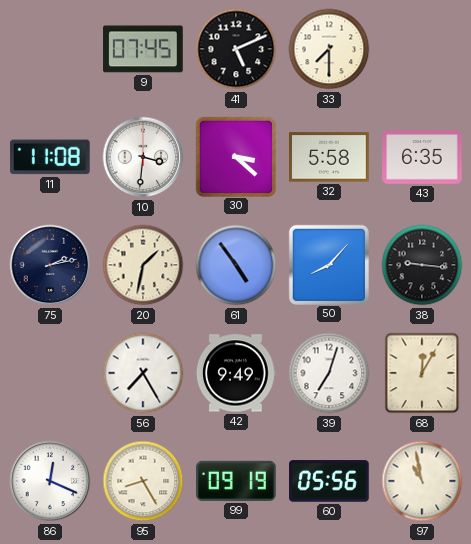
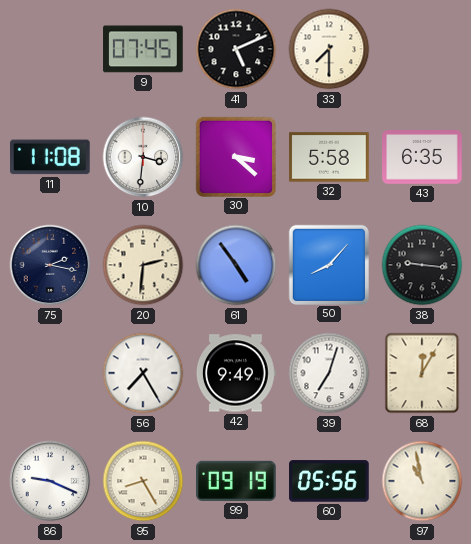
75: 2:13 -> 2:17 (50, 265)
20: 1:32 -> 2:31 (143, 265)
86: 12:19 -> 9:19 (50, 481)
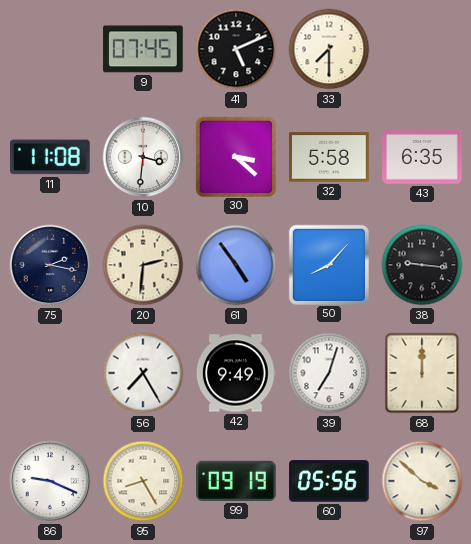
68: 12:05 -> 12:00 (422, 373)
97: 10:58 -> 3:52 (422, 481)
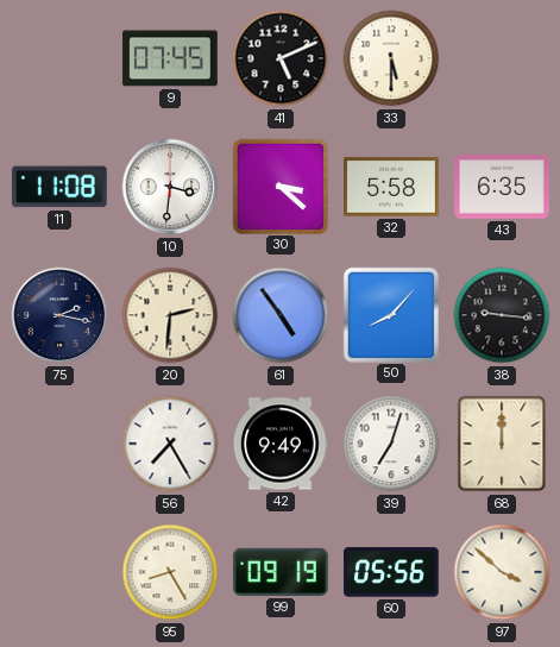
33: 7:30 -> 5:30 (391, 58)
86: 9:19 -> none (50, 481)
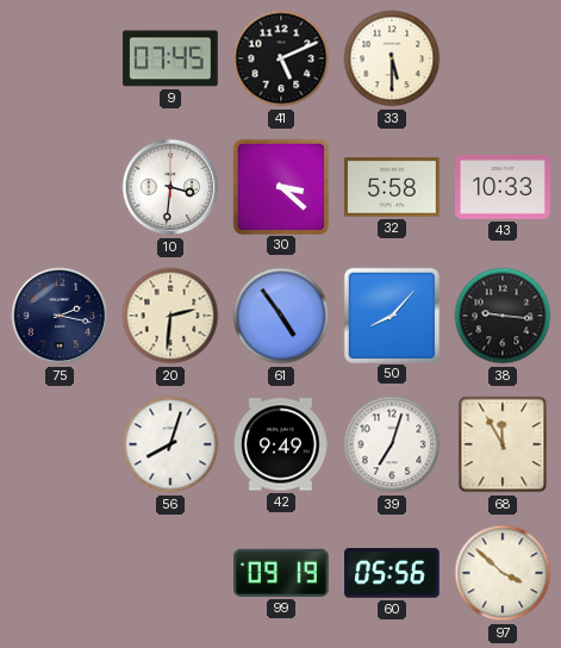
11: 11:08 -> none (61, 187)
43: 6:35 -> 10:33 (503, 187)
56: 7:25 -> 8:03 (170, 444)
68: 12:00 -> 11:55 (503, 444)
95: 8:25 -> none (170, 572)
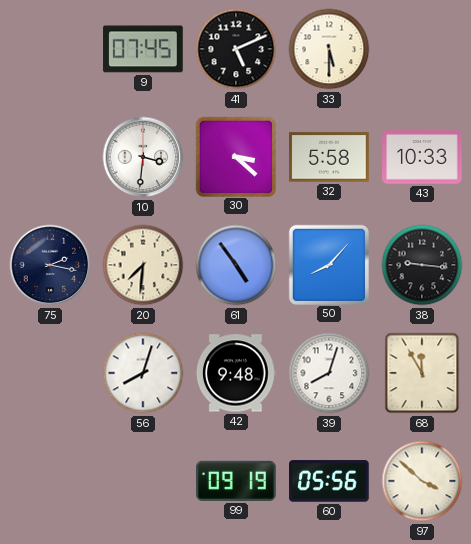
20: 2:31 -> 7:31 (143, 265)
42: 9:49 -> 9:48 (236, 373)
39: 7:03 -> 8:03 (329, 373)
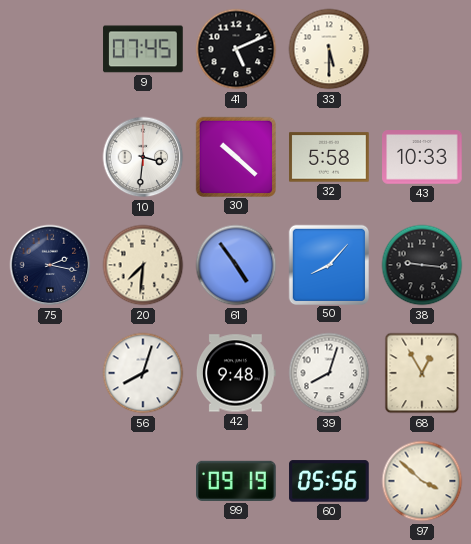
30: 3:22 -> 10:22 (235, 156)
68: 11:55 -> 12:55 (422, 373)
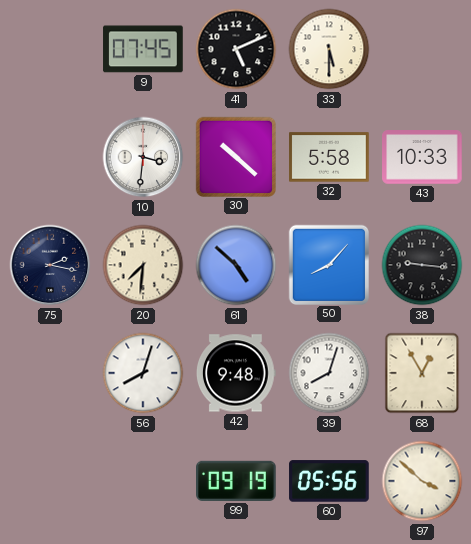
61: 4:54 -> 4:52 (236, 265)
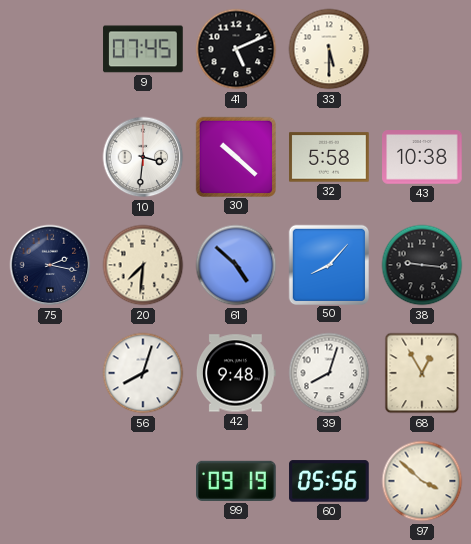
43: 10:33 -> 10:38 (422, 157)
